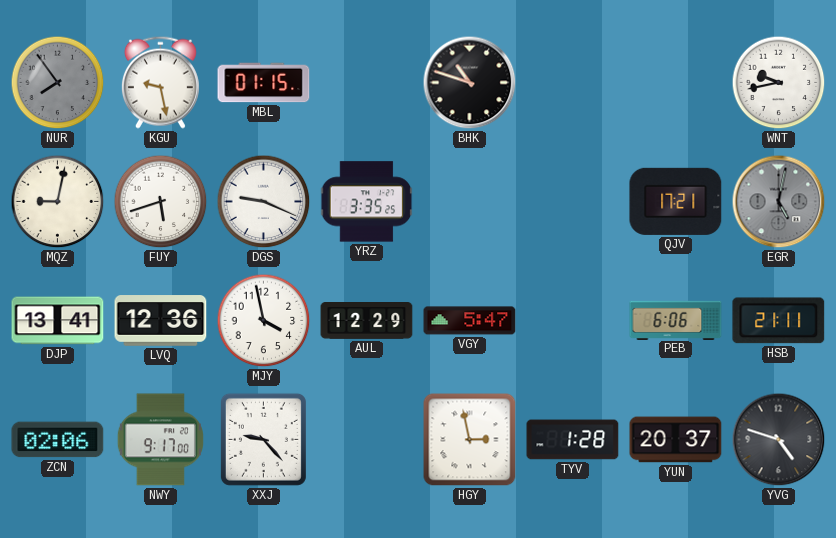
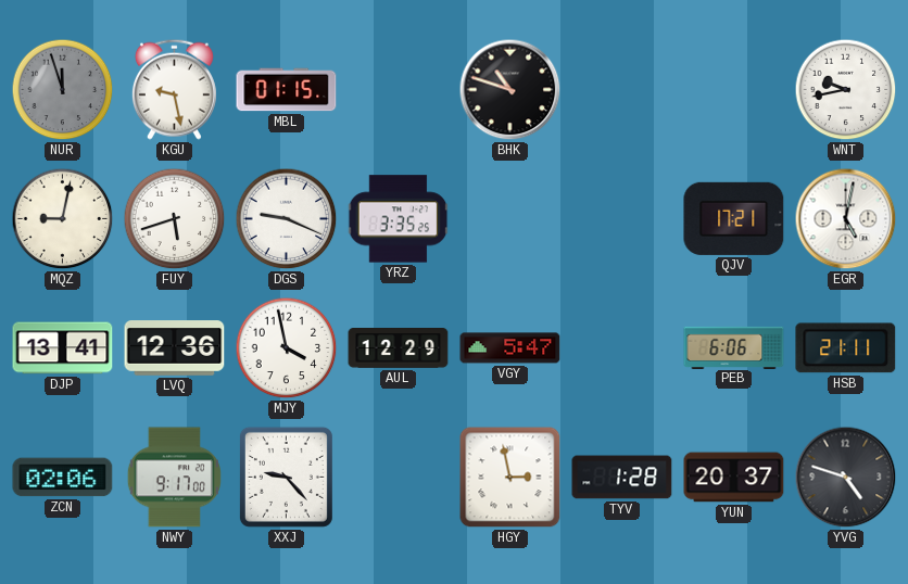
NUR: 7:54 -> 11:57 (63, 90)
EGR dial: grey -> white (846, 219)
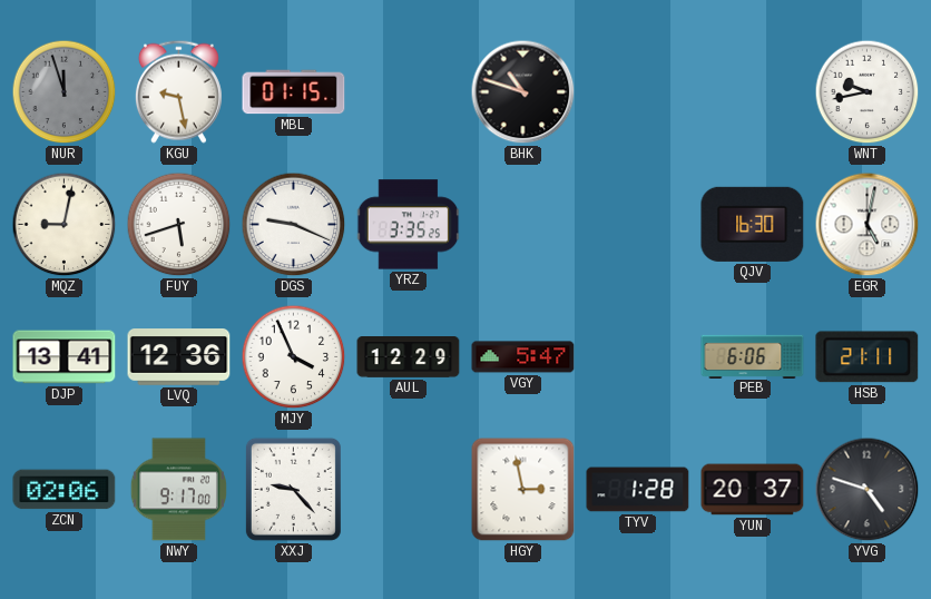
QJV: 17:21 -> 16:30 (753, 224)
MJY: 3:58 -> 3:56 (294, 357)
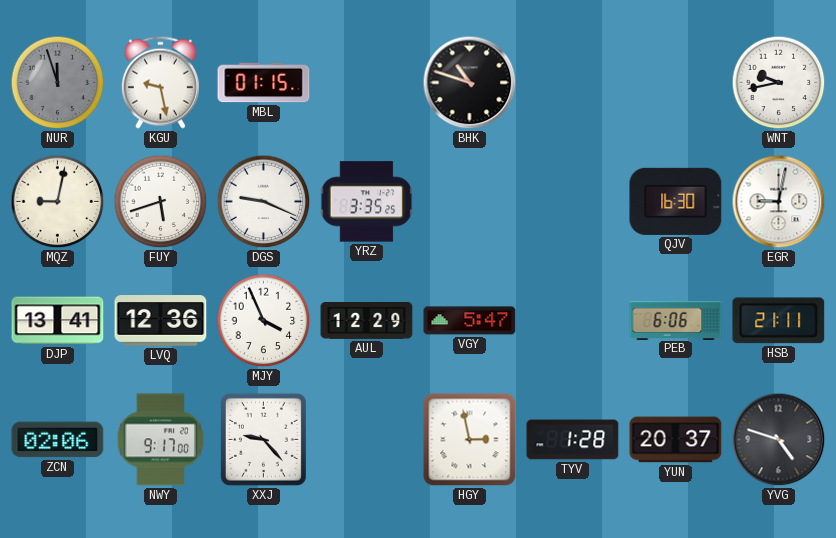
EGR: 5:02 -> 9:02 (779, 202)
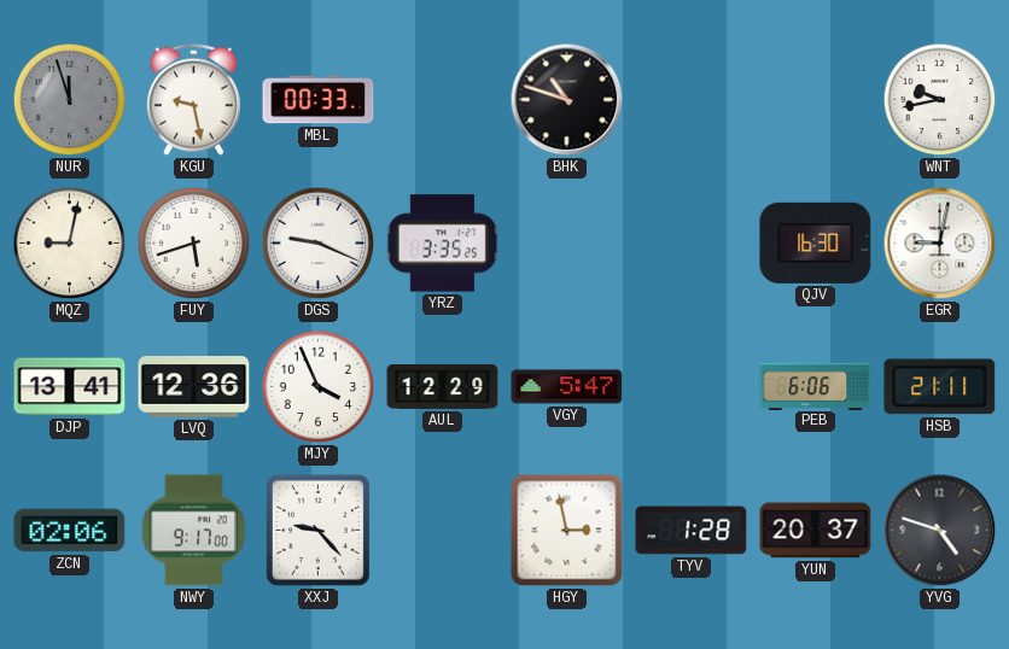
MBL: 01:15 -> 00:33 (319, 100)
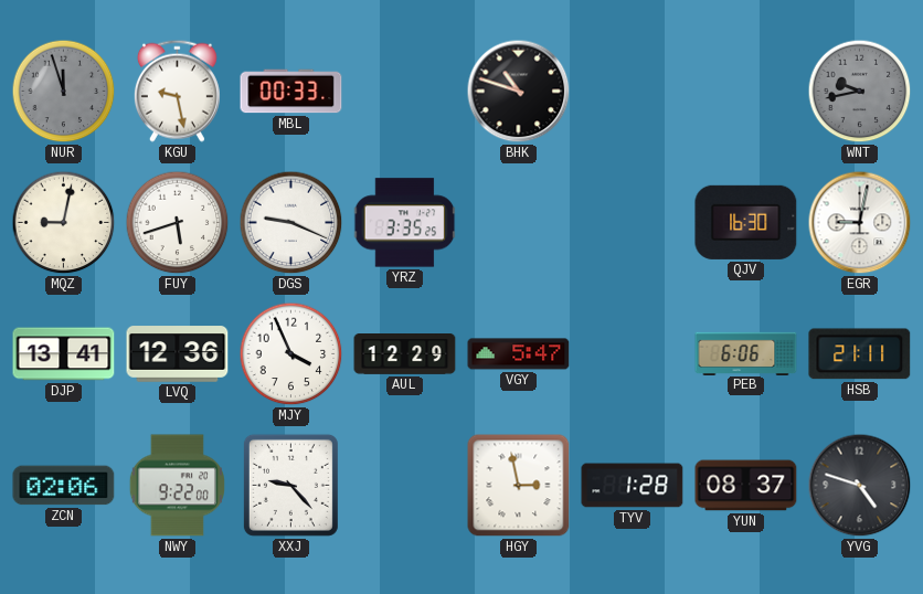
WNT dial: white -> grey (860, 92)
NWY: 9:17 -> 9:22 (177, 486)
YUN: 20:37 -> 08:37 (746, 486)
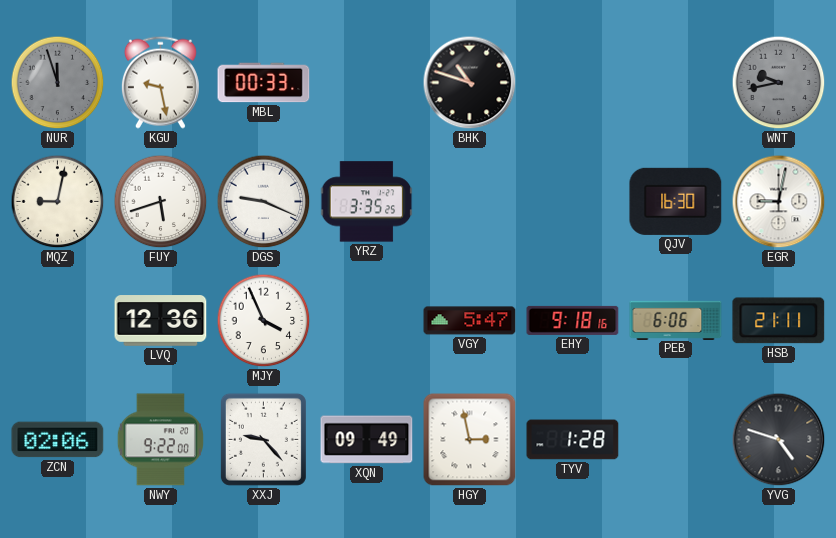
DJP: 13:41 -> none (64, 354)
AUL: 12:29 -> none (405, 354)
EHY: none -> 9:18 (573, 320)
XQN: none -> 09:49 (367, 440)
YUN: 08:37 -> none (746, 486)
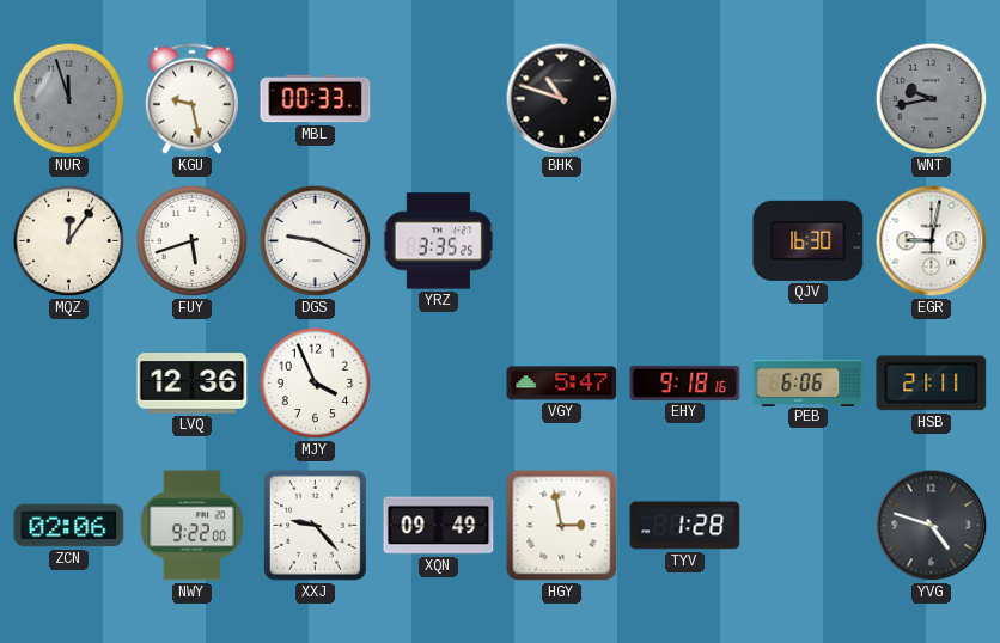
MQZ: 9:02 -> 12:06 (69, 241)
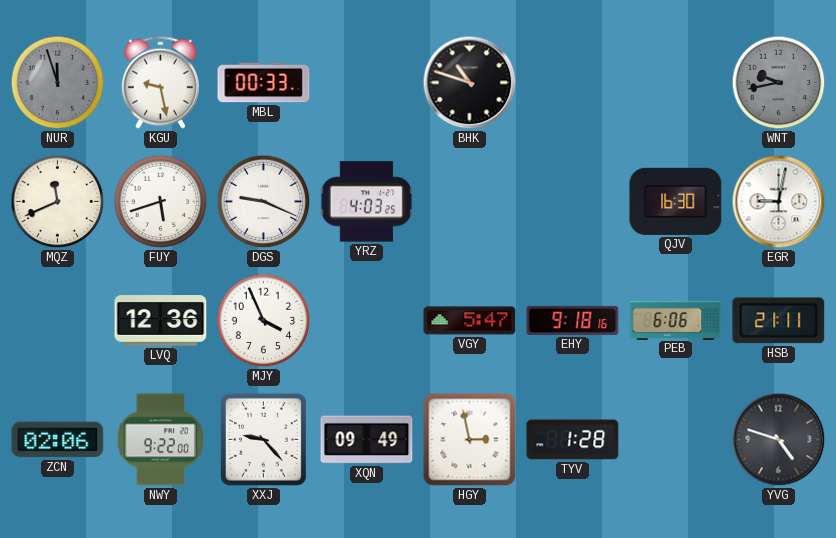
MQZ: 12:06 -> 11:41 (58, 202)
YRZ: 3:35 -> 4:03 (367, 202)
